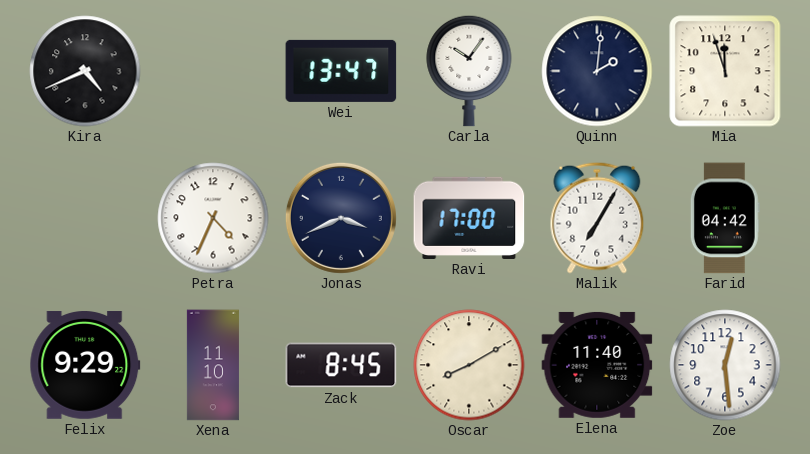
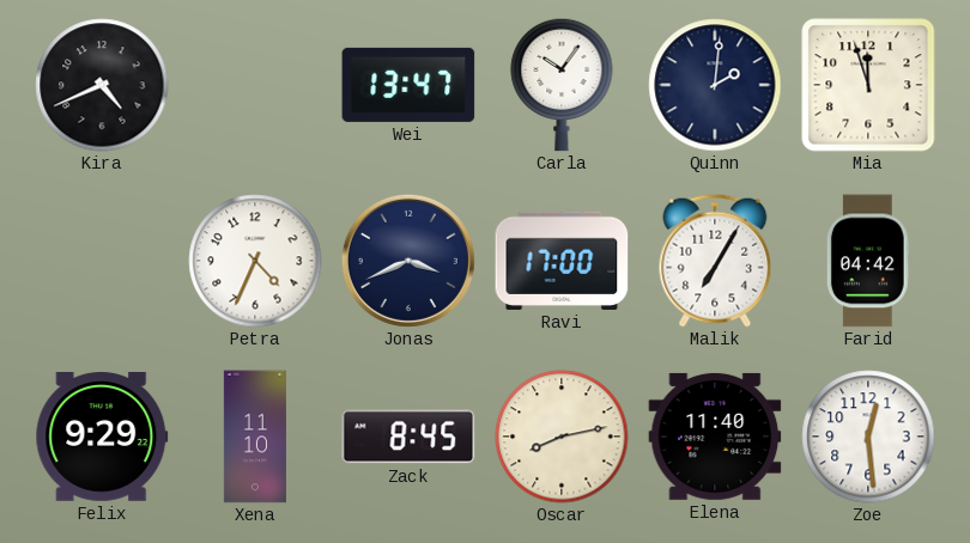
Oscar: 8:10 -> 8:13 (562, 437)
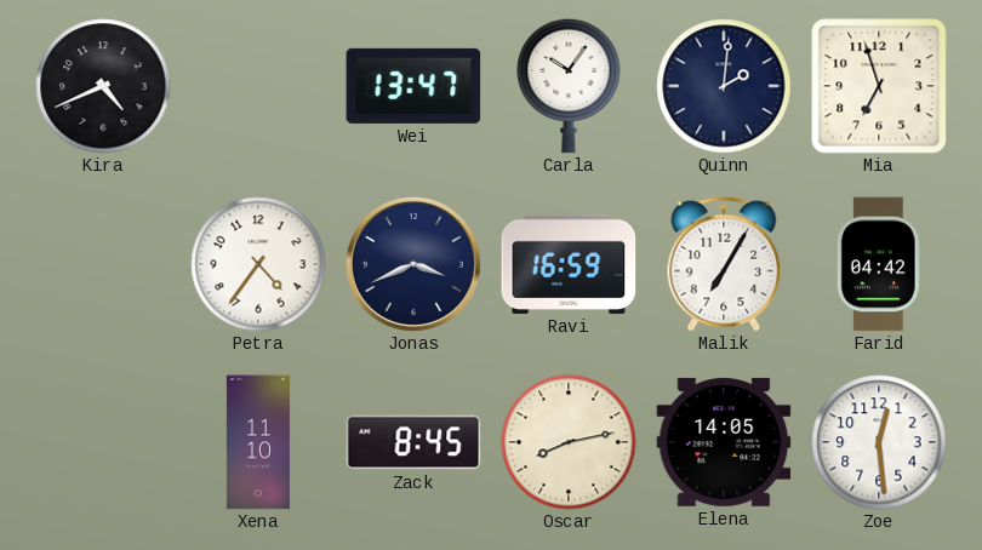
Mia: 11:57 -> 6:57 (879, 86)
Petra: 4:34 -> 4:36 (258, 264)
Ravi: 17:00 -> 16:59 (569, 264)
Felix: 9:29 -> none (102, 438)
Elena: 11:40 -> 14:05 (724, 442)
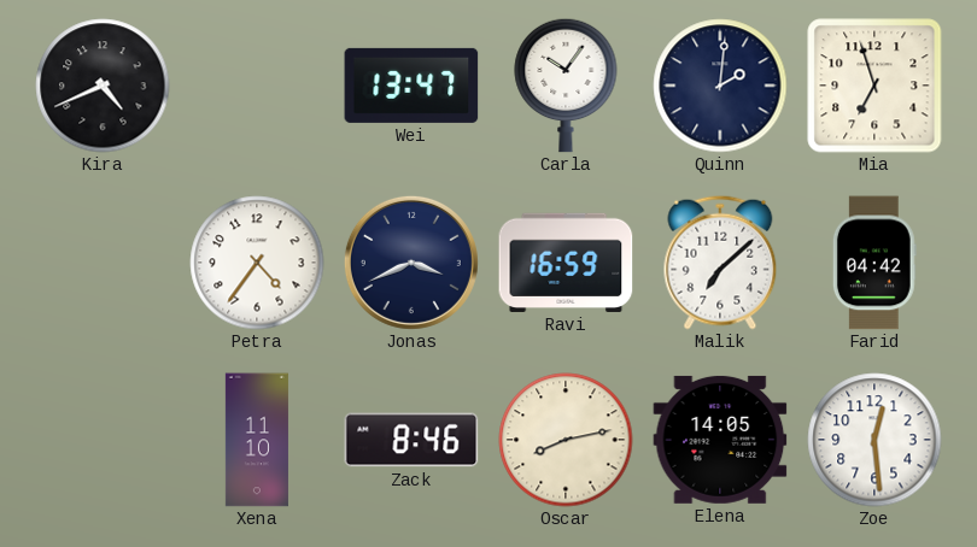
Malik: 7:05 -> 7:08 (720, 263)
Zack: 8:45 -> 8:46 (411, 440)
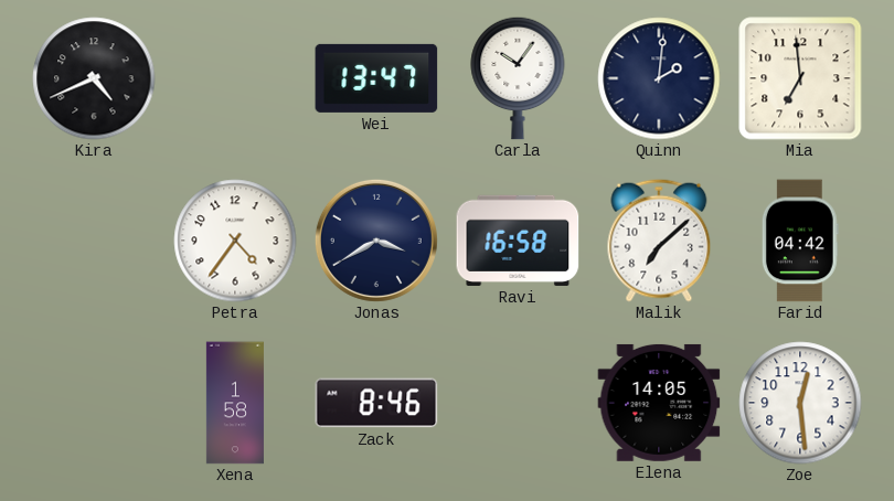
Mia: 6:57 -> 6:59 (800, 78)
Jonas: 3:41 -> 3:40 (376, 241)
Ravi: 16:59 -> 16:58 (518, 241)
Xena: 11:10 -> 1:58 (235, 403)
Oscar: 8:13 -> none (566, 440)
